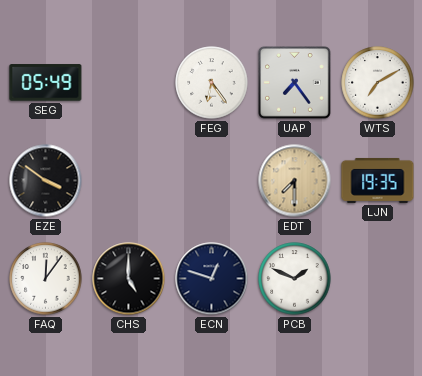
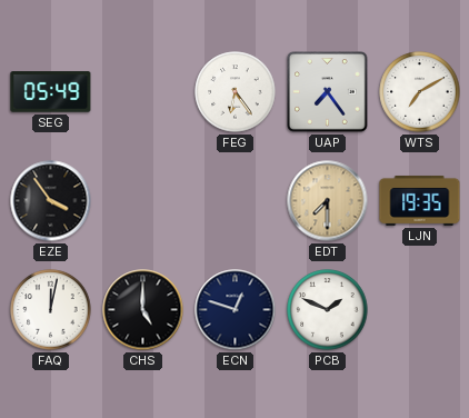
EZE: 3:51 -> 3:54 (51, 201)
FAQ: 12:06 -> 12:02 (51, 310)
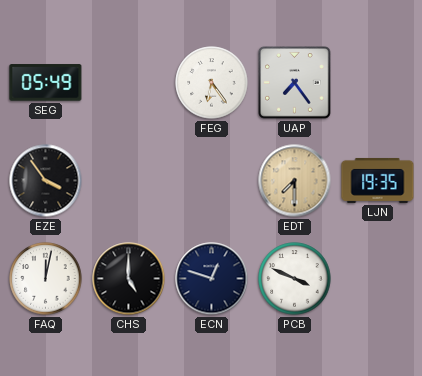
WTS: 7:10 -> none (420, 92)
PCB: 1:49 -> 3:49 (295, 279)
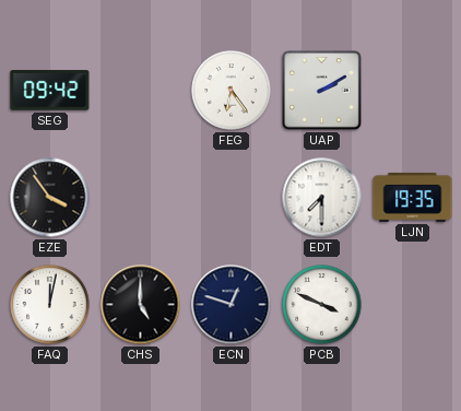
SEG: 05:49 -> 09:42 (50, 91)
UAP: 7:24 -> 2:10 (322, 91)
EDT dial: champagne -> white (322, 198)
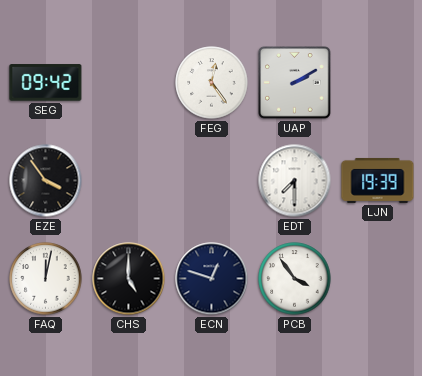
FEG: 6:24 -> 12:24 (212, 83)
LJN: 19:35 -> 19:39 (378, 180)
PCB: 3:49 -> 3:54 (295, 279)
